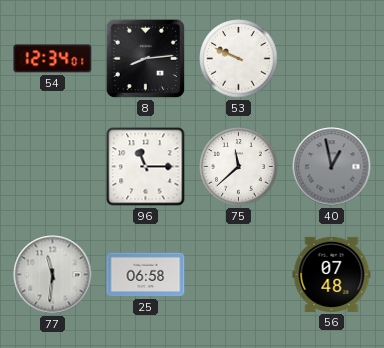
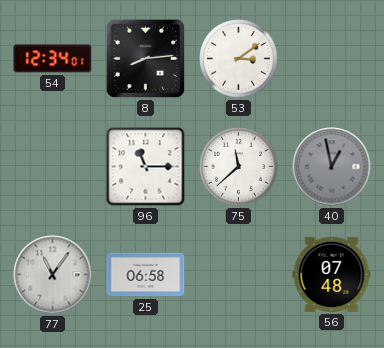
53: 9:49 -> 3:09 (239, 59)
77: 11:31 -> 11:06 (53, 275)
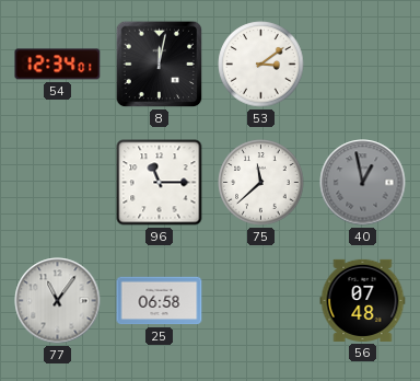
8: 8:14 -> 12:02 (160, 65)
